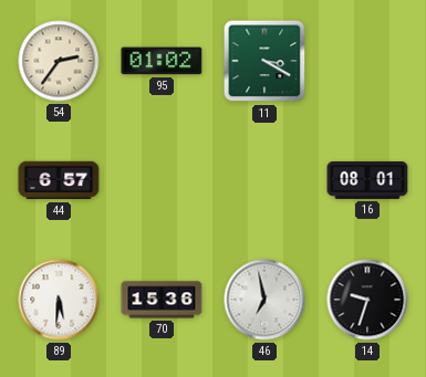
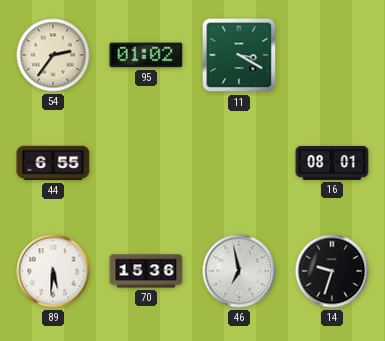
44: 6:57 -> 6:55 (53, 163)
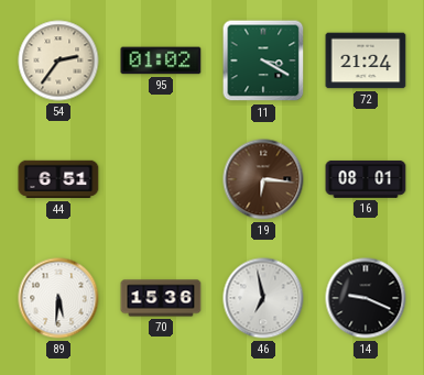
72: none -> 21:24 (366, 60)
44: 6:55 -> 6:51 (58, 179)
19: none -> 6:16 (263, 179)
14: 9:33 -> 9:19 (366, 298)
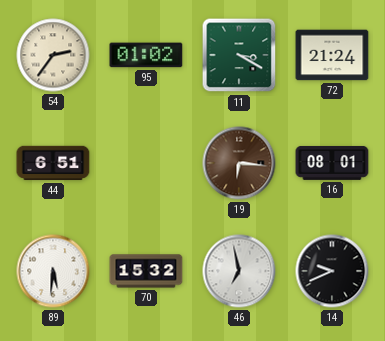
70: 15:36 -> 15:32 (146, 271)
14: 9:19 -> 9:41 (332, 271)
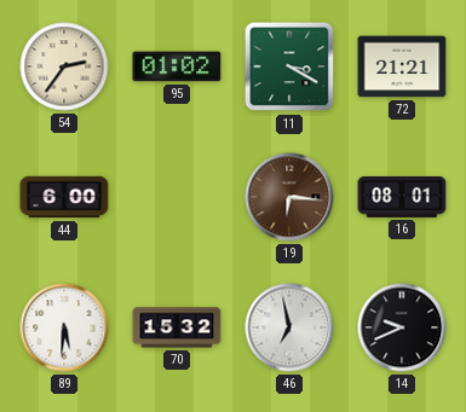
72: 21:24 -> 21:21 (402, 66)
44: 6:51 -> 6:00 (64, 197)
